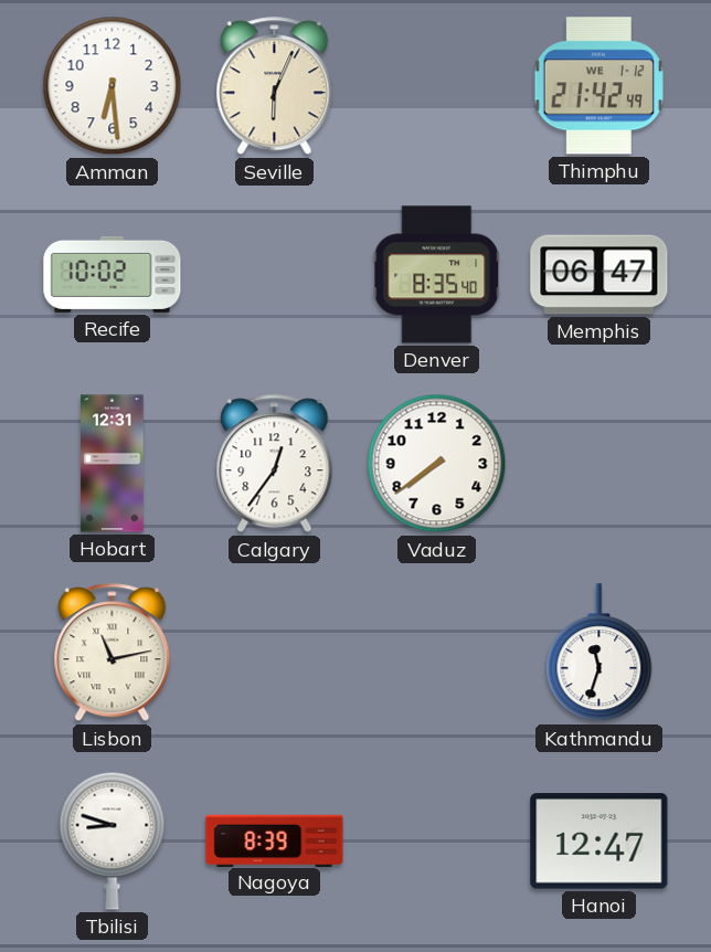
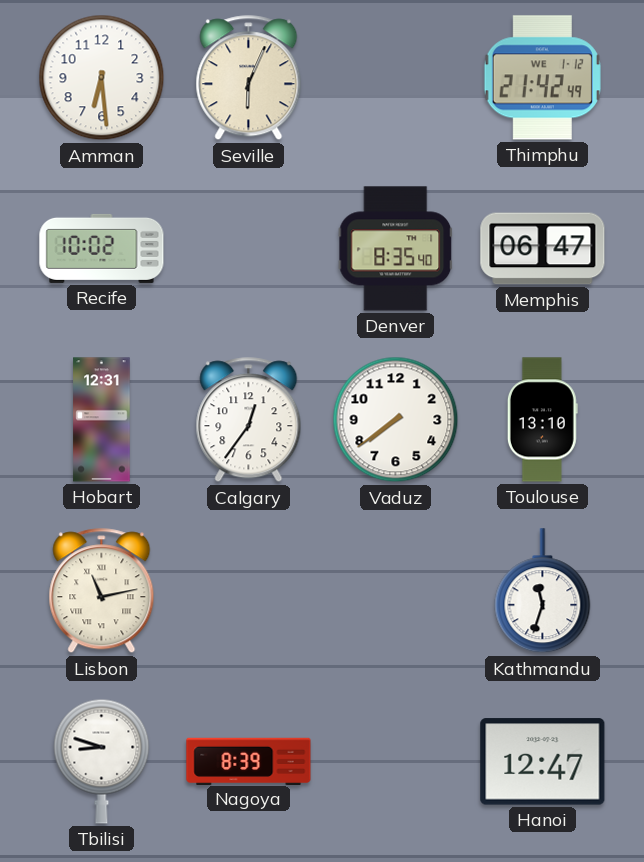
Toulouse: none -> 13:10 (542, 420)
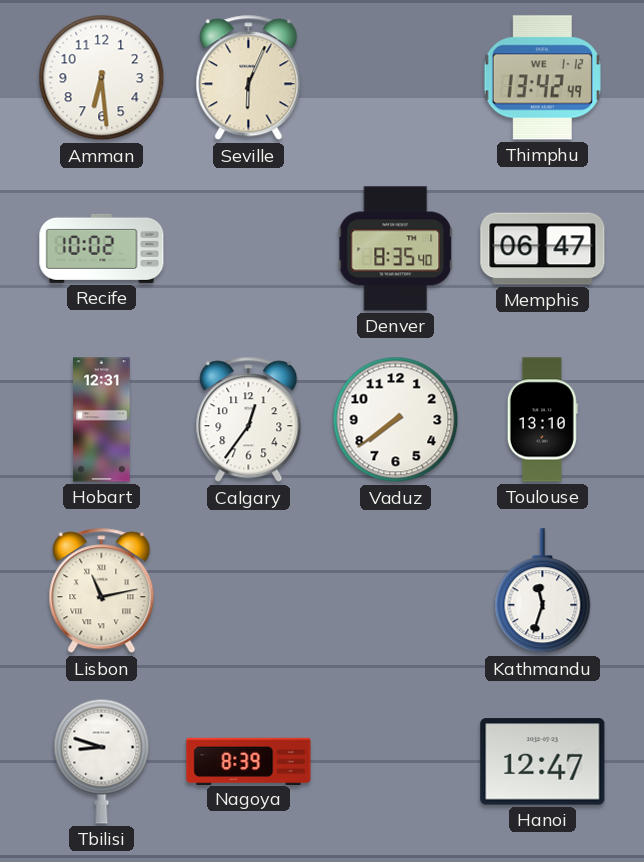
Thimphu: 21:42 -> 13:42 (542, 78)
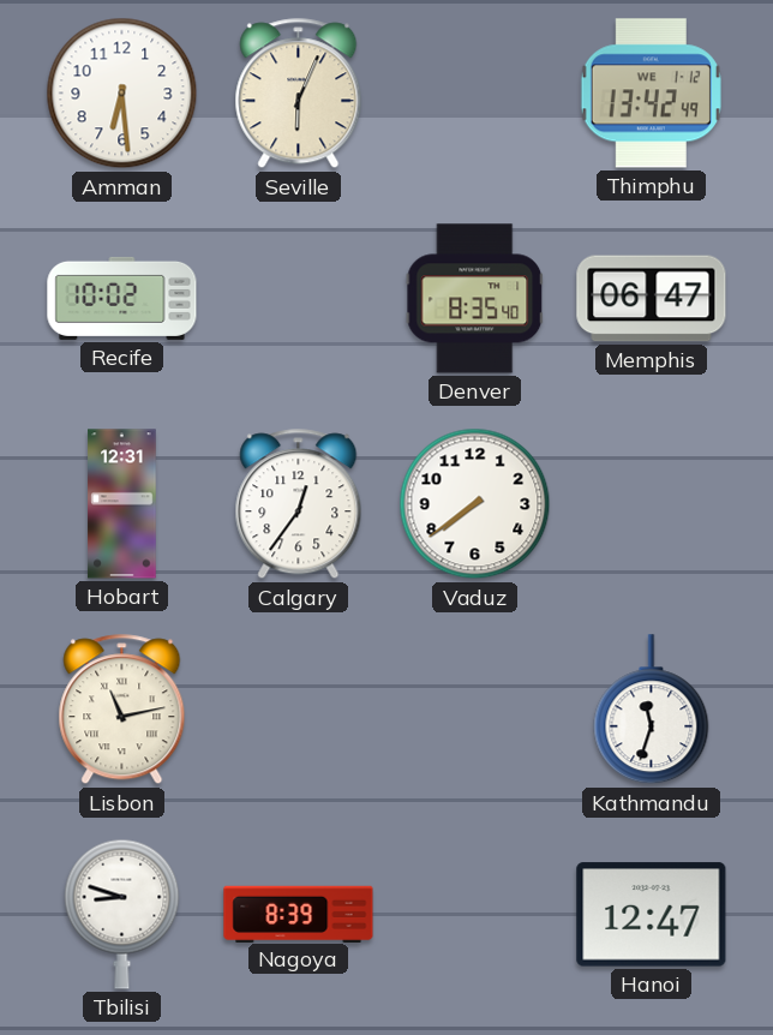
Toulouse: 13:10 -> none (542, 420)
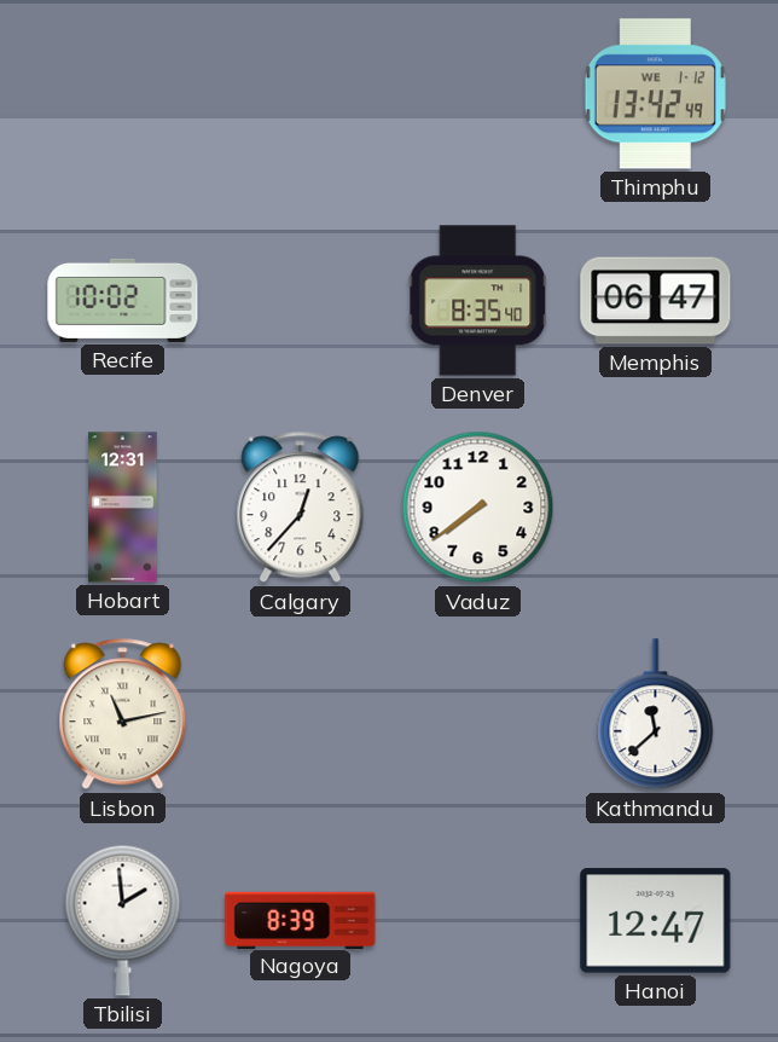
Amman: 6:29 -> none (122, 94)
Seville: 6:04 -> none (299, 94)
Calgary: 12:36 -> 12:37 (301, 508)
Kathmandu: 11:33 -> 11:38 (656, 714)
Tbilisi: 8:48 -> 1:59 (123, 920)
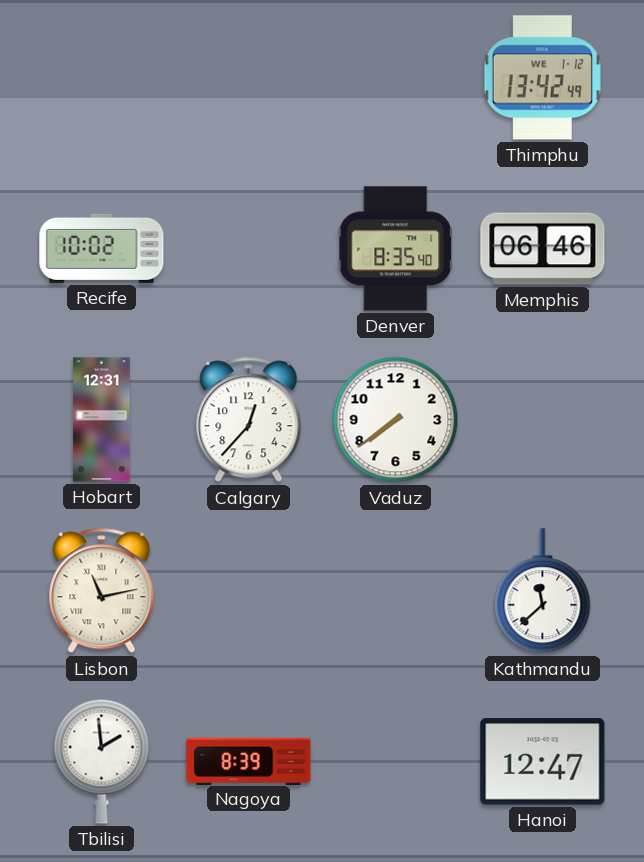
Memphis: 06:47 -> 06:46 (543, 249)
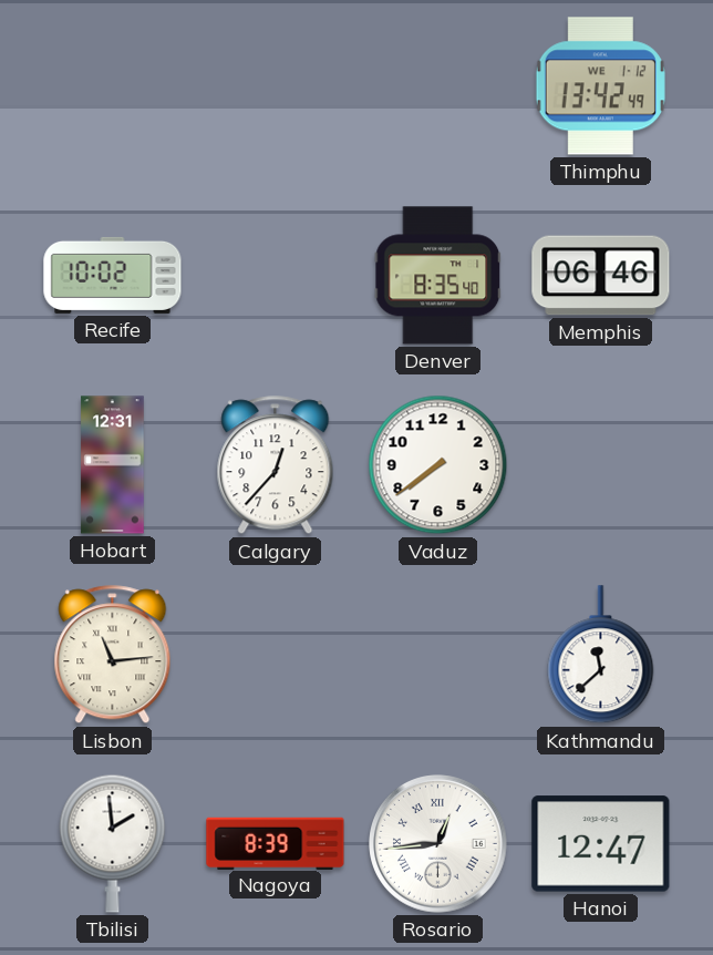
Lisbon: 11:13 -> 11:14 (113, 655)
Rosario: none -> 12:44 (438, 844)
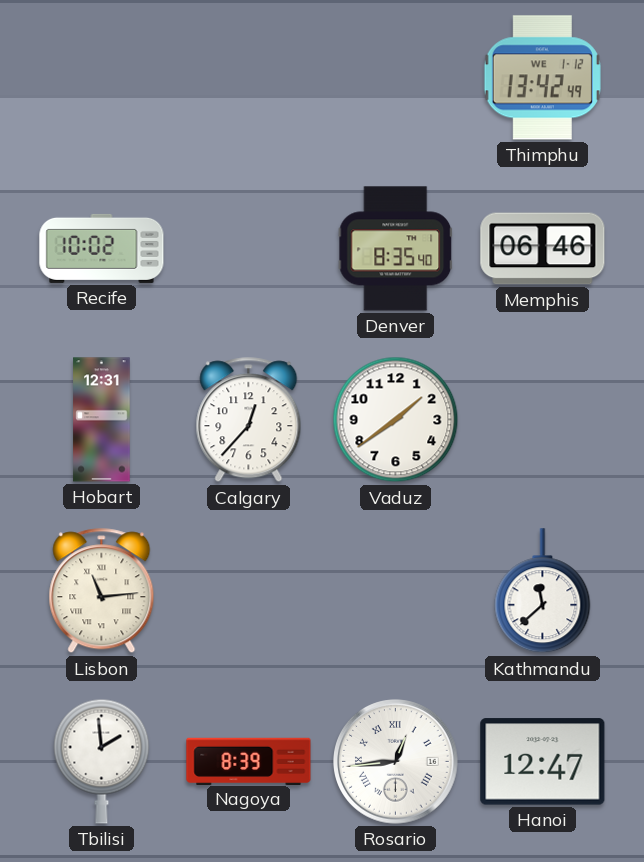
Vaduz: 7:39 -> 1:39 (396, 420)
